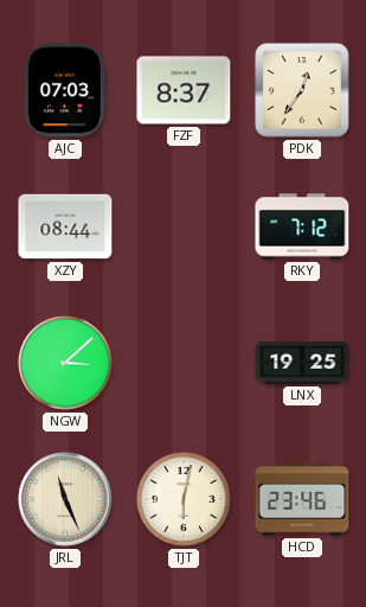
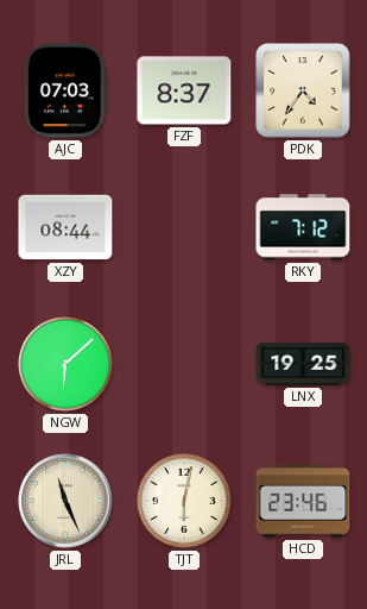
PDK: 12:36 -> 4:36 (303, 90)
NGW: 3:08 -> 6:08 (65, 364)
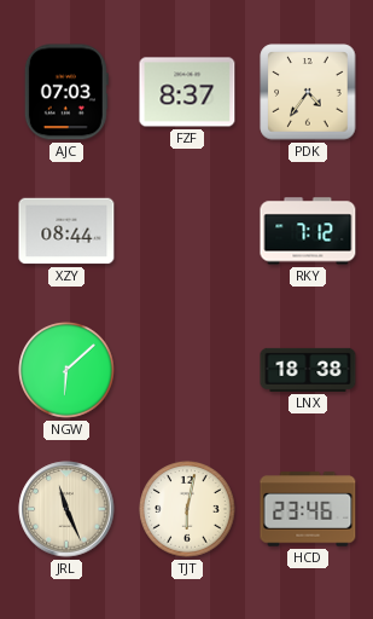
LNX: 19:25 -> 18:38 (308, 370)
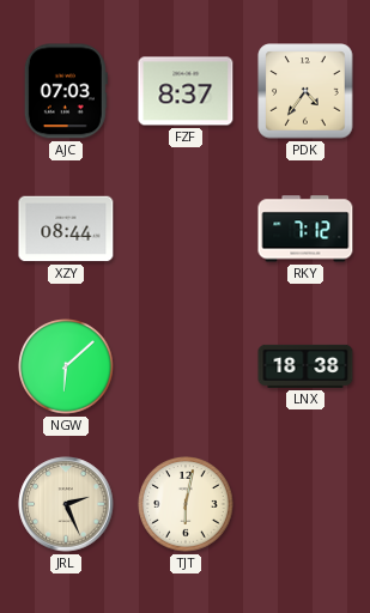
JRL: 11:26 -> 2:26 (66, 504)
HCD: 23:46 -> none (308, 509)
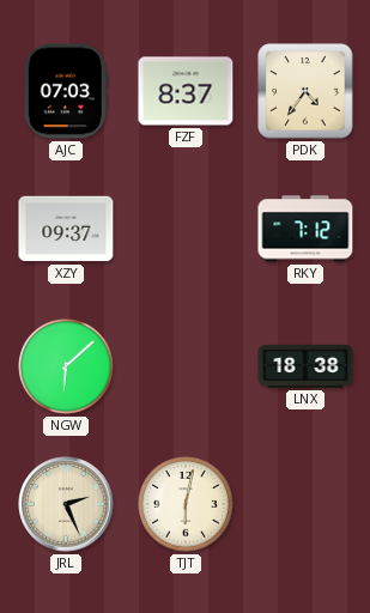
XZY: 08:44 -> 09:37 (66, 229)
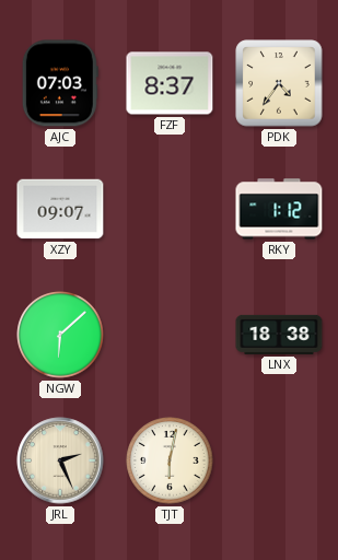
XZY: 09:37 -> 09:07 (60, 209)
RKY: 7:12 -> 1:12 (279, 209)
